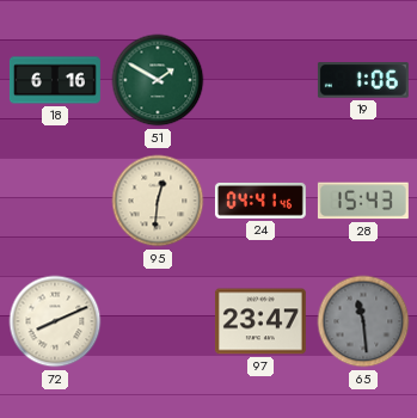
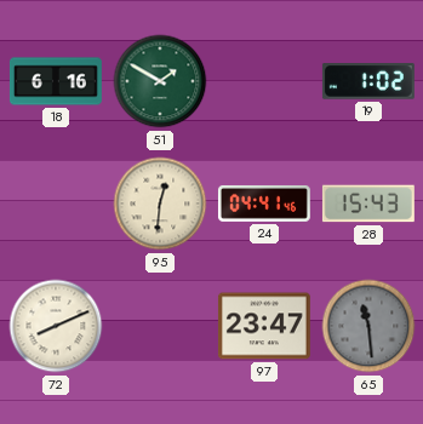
19: 1:06 -> 1:02 (368, 81)
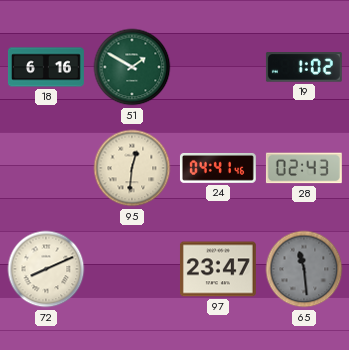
28: 15:43 -> 02:43 (304, 168)
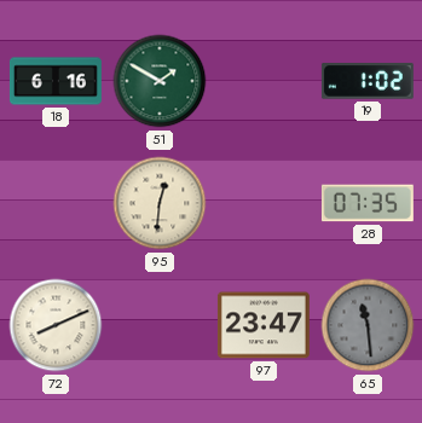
24: 04:41 -> none (218, 168)
28: 02:43 -> 07:35 (368, 203)
